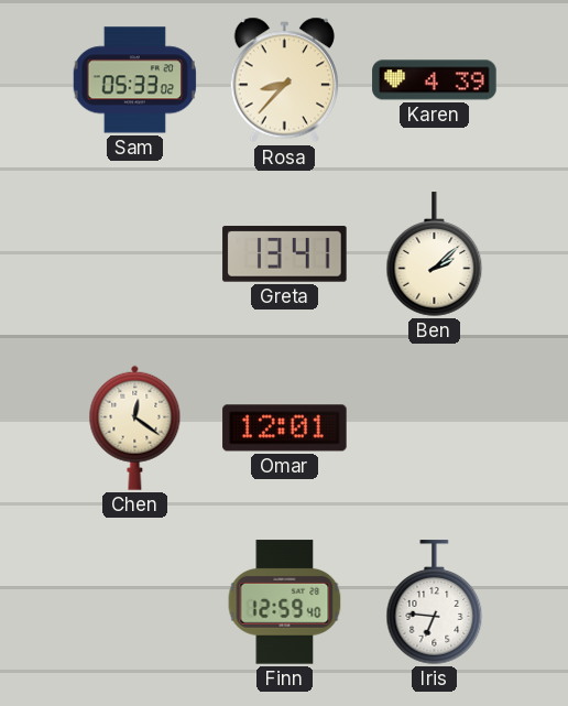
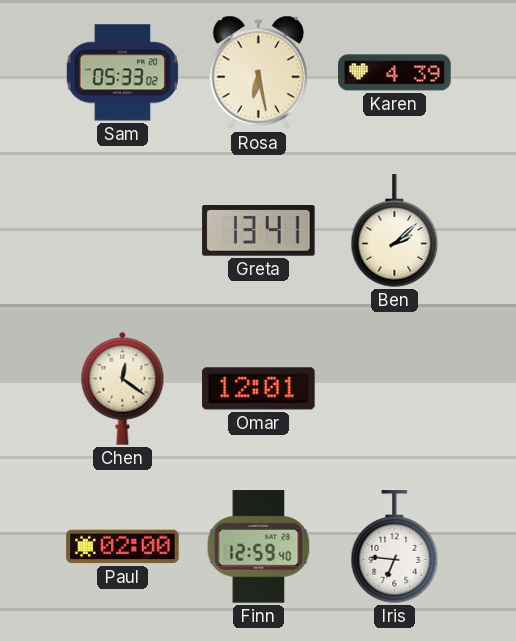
Rosa: 8:37 -> 6:28 (258, 73)
Paul: none -> 02:00 (123, 547)
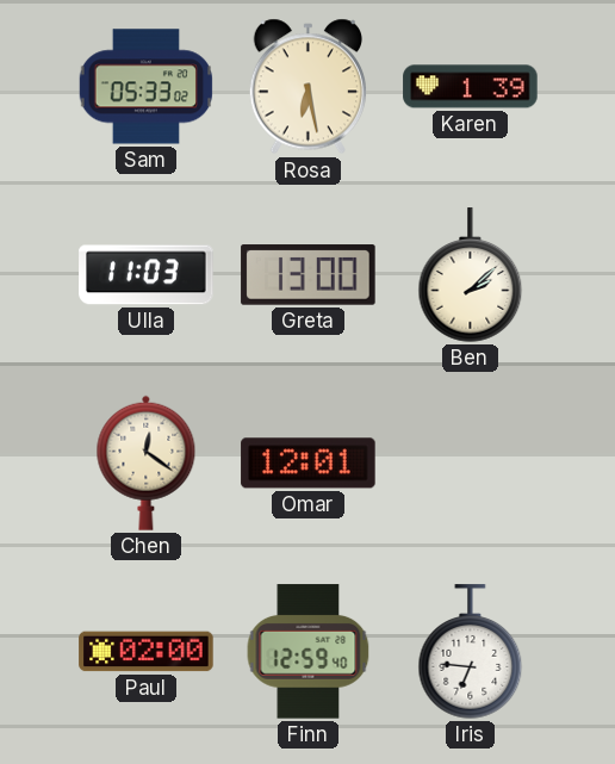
Karen: 4:39 -> 1:39 (471, 87)
Ulla: none -> 11:03 (147, 275)
Greta: 13:41 -> 13:00 (309, 275)
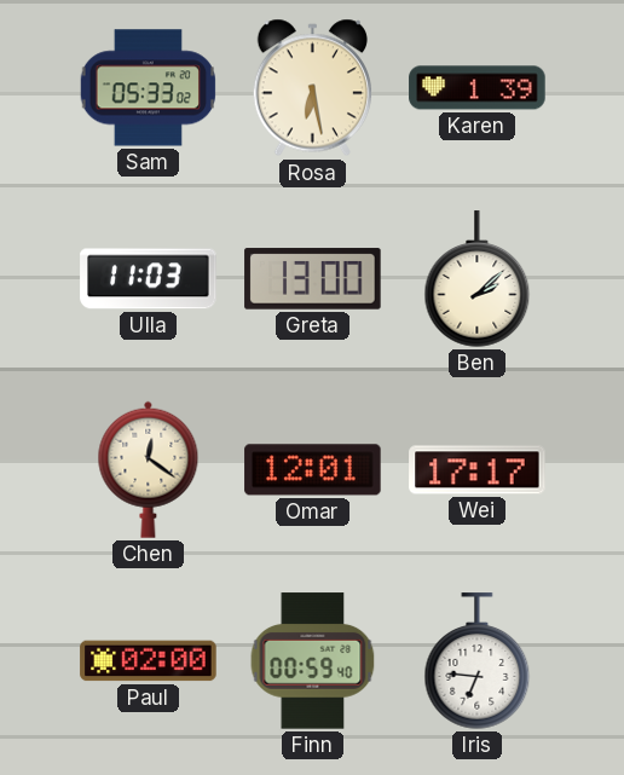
Wei: none -> 17:17 (478, 470)
Finn: 12:59 -> 00:59 (313, 661)
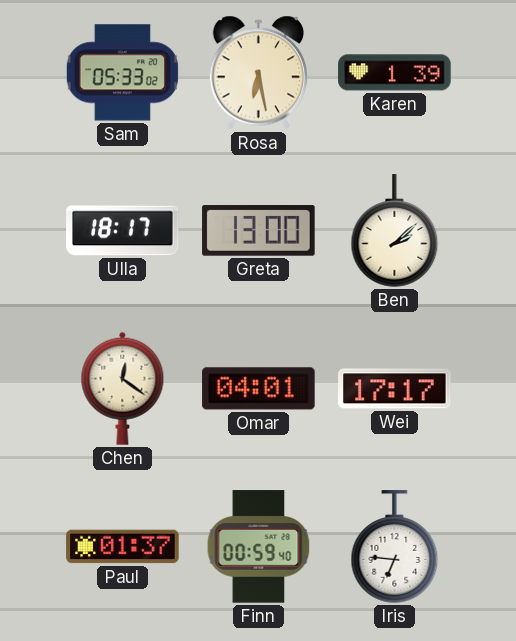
Ulla: 11:03 -> 18:17 (123, 231)
Omar: 12:01 -> 04:01 (259, 389)
Paul: 02:00 -> 01:37 (123, 547)
